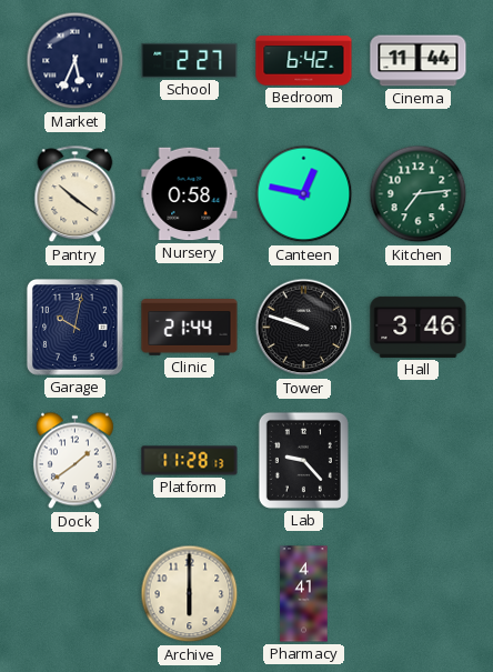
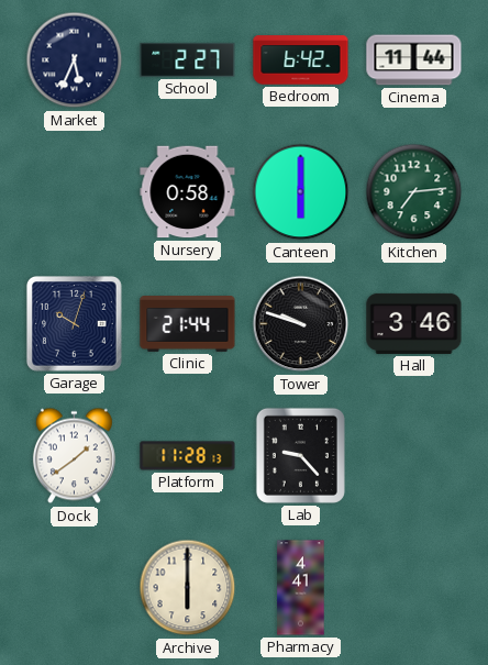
Pantry: 10:21 -> none (76, 194)
Canteen: 12:47 -> 6:00 (301, 192)
Garage: 10:02 -> 10:03 (74, 323)
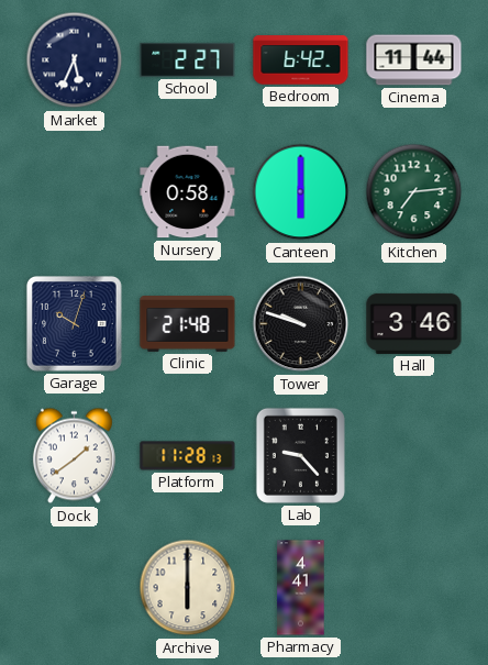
Clinic: 21:44 -> 21:48 (188, 324)
